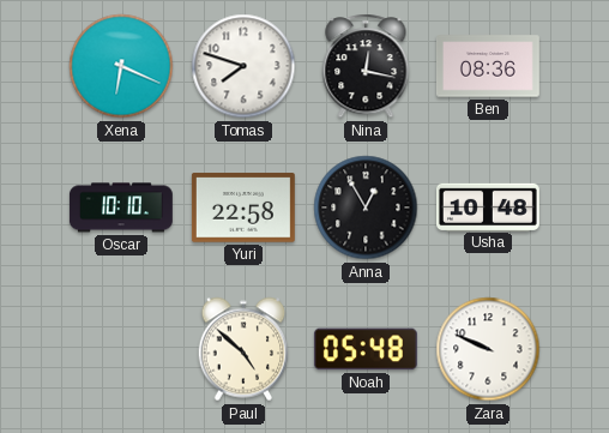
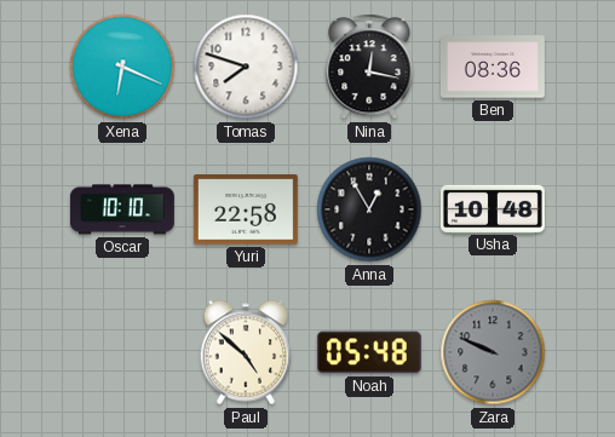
Zara dial: white -> grey (493, 352)
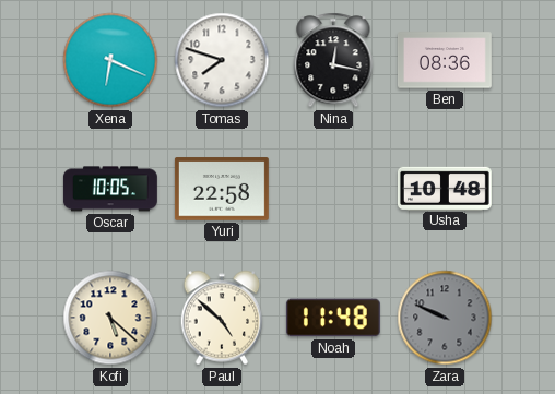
Oscar: 10:10 -> 10:05 (110, 189)
Anna: 12:55 -> none (369, 209)
Kofi: none -> 5:22 (110, 318)
Noah: 05:48 -> 11:48 (333, 318)
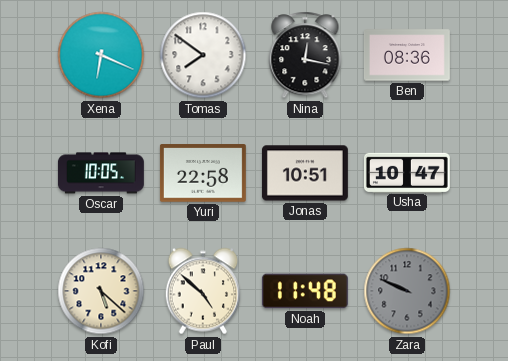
Tomas: 7:48 -> 7:51 (203, 55)
Jonas: none -> 10:51 (305, 173)
Usha: 10:48 -> 10:47 (408, 172)
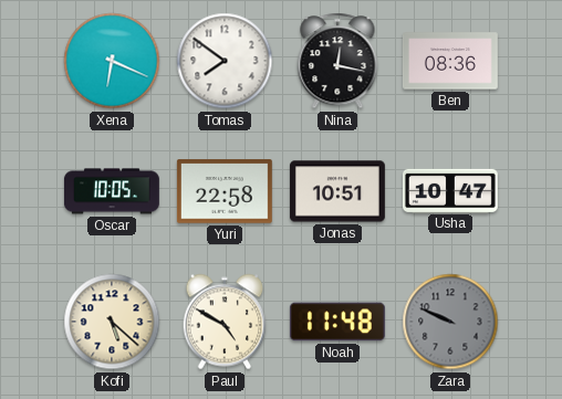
Paul: 4:52 -> 4:50 (225, 322)
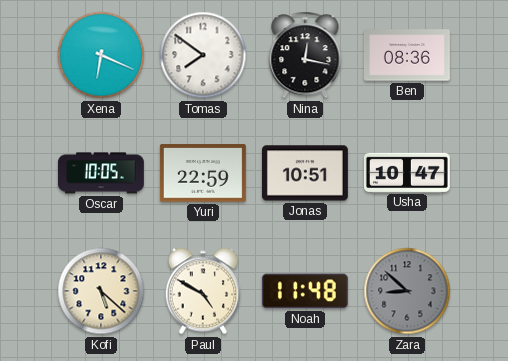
Yuri: 22:58 -> 22:59 (203, 173)
Zara: 9:49 -> 8:52 (407, 291)
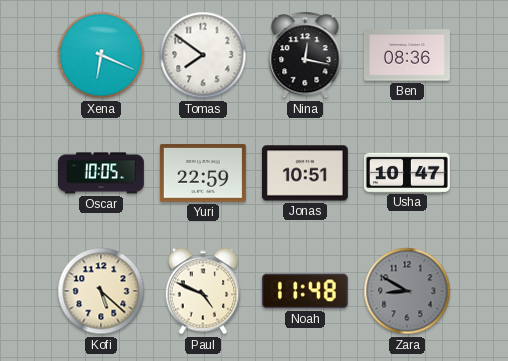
Paul: 4:50 -> 4:49 (203, 291)
Zara: 8:52 -> 8:50 (407, 291)
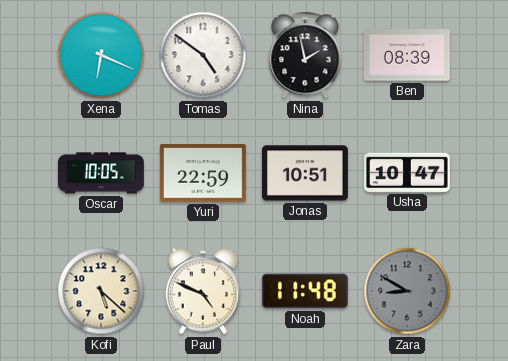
Tomas: 7:51 -> 4:51 (203, 55)
Nina: 12:17 -> 1:58 (305, 55)
Ben: 08:36 -> 08:39 (407, 55)
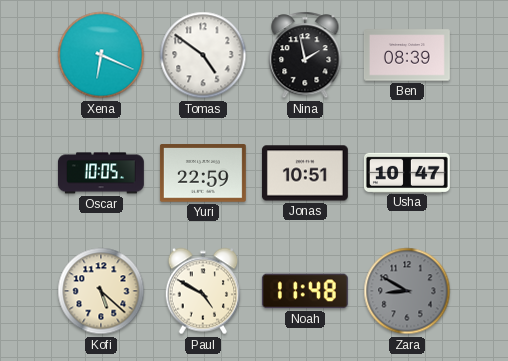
Paul: 4:49 -> 4:50 (203, 291)
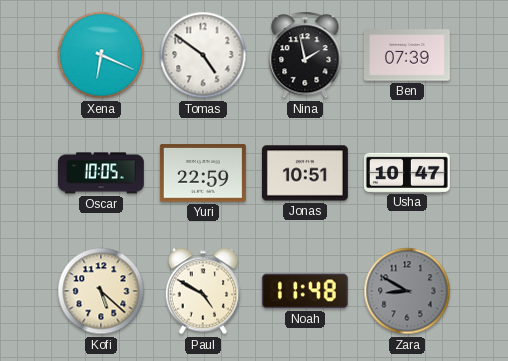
Ben: 08:39 -> 07:39 (407, 55)
